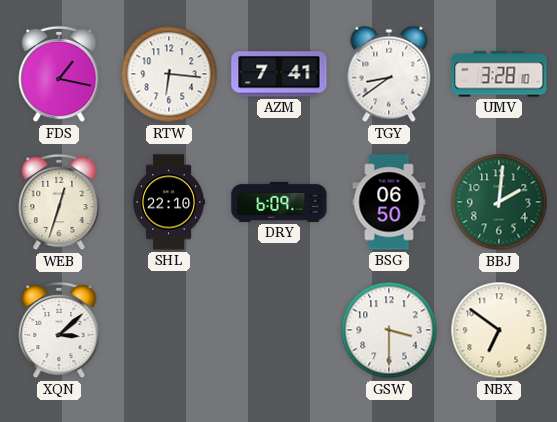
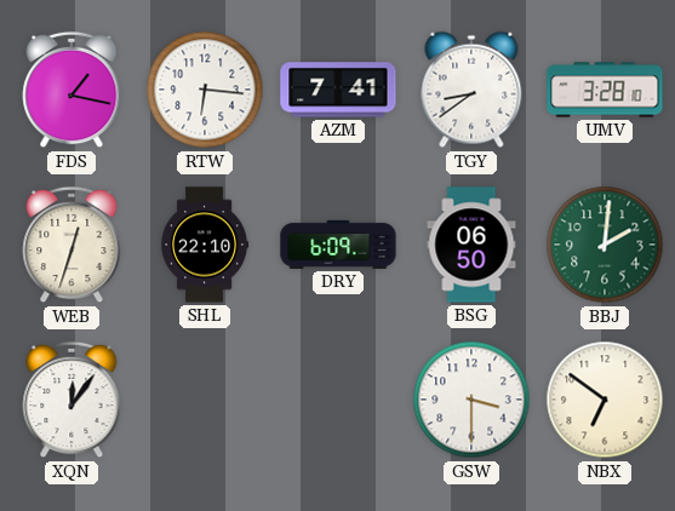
XQN: 3:08 -> 12:06 (71, 400)
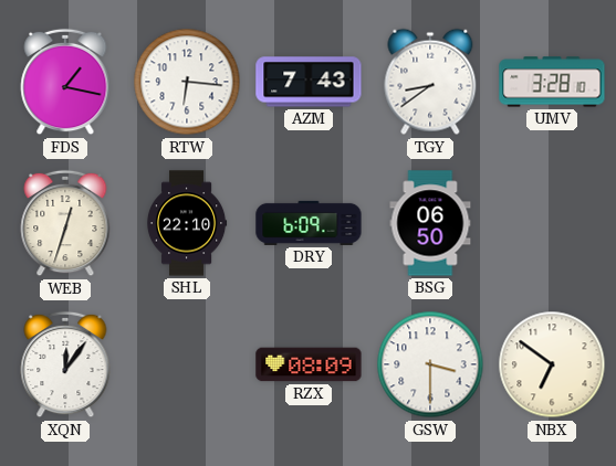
AZM: 7:41 -> 7:43 (309, 82)
BBJ: 2:01 -> none (605, 245)
RZX: none -> 08:09 (309, 364)
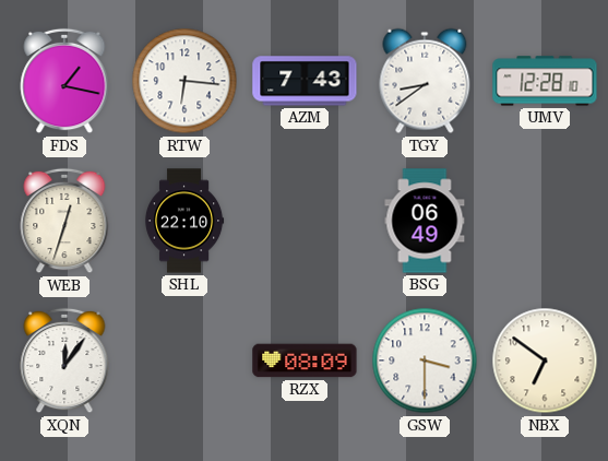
UMV: 3:28 -> 12:28 (545, 81)
DRY: 6:09 -> none (309, 223)
BSG: 06:50 -> 06:49 (425, 221)
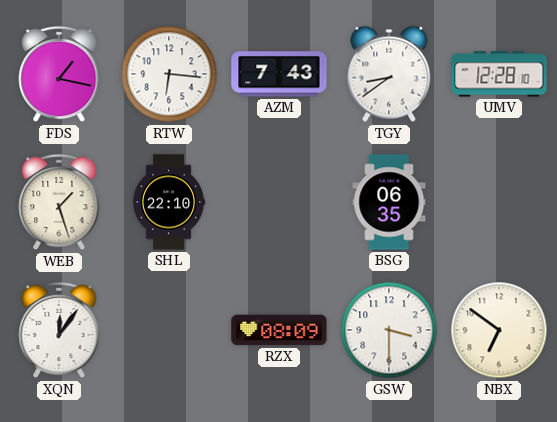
WEB: 12:33 -> 1:27 (59, 202)
BSG: 06:49 -> 06:35 (389, 202)
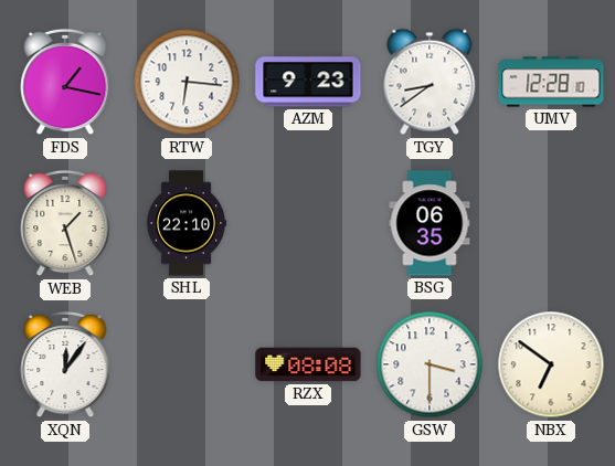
AZM: 7:43 -> 9:23 (308, 82)
RZX: 08:09 -> 08:08 (308, 364)
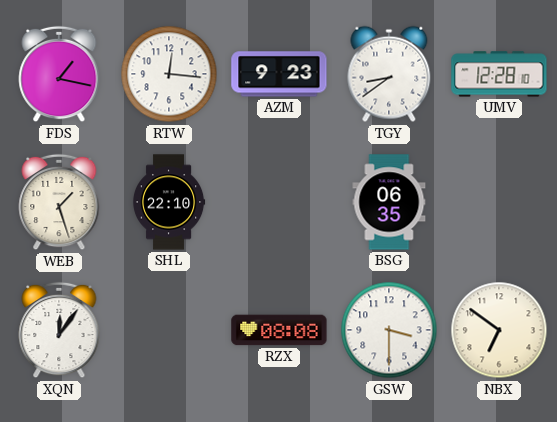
RTW: 6:16 -> 12:16 (169, 74)
